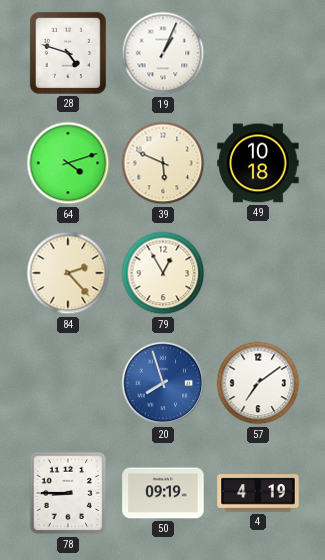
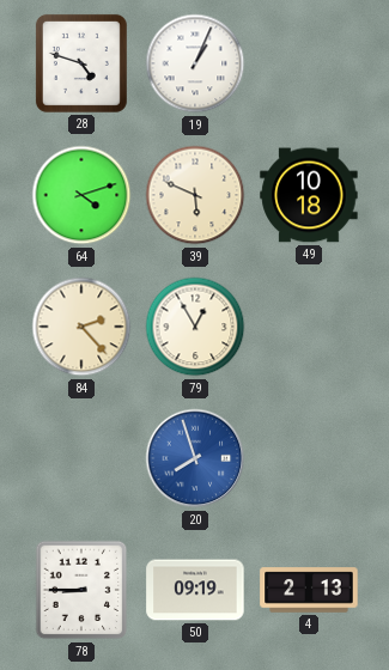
57: 7:09 -> none (258, 383)
4: 4:19 -> 2:13 (309, 590)
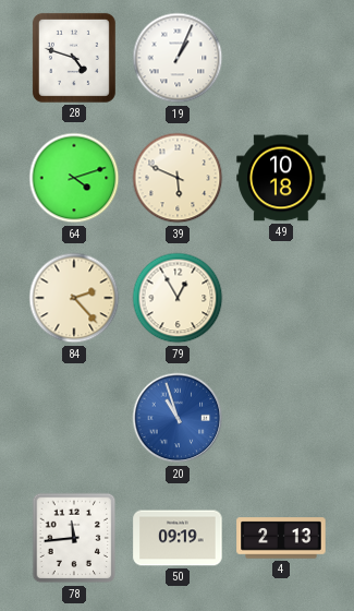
20: 7:57 -> 10:57 (178, 418)
78: 8:45 -> 11:44 (74, 538)
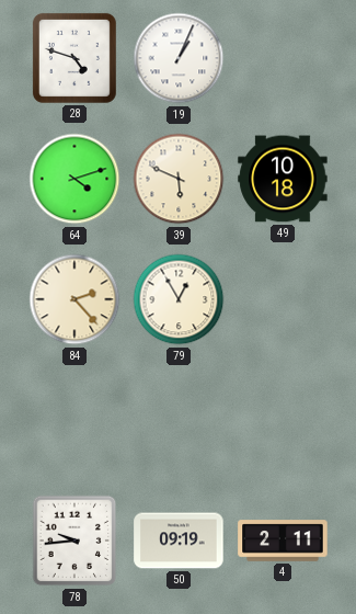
20: 10:57 -> none (178, 418)
78: 11:44 -> 9:44 (74, 541)
4: 2:13 -> 2:11 (283, 541)
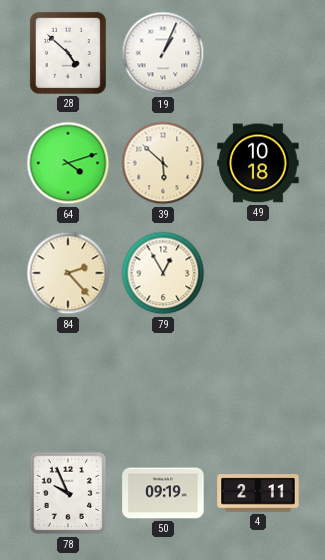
28: 4:48 -> 4:52 (68, 53)
39: 5:49 -> 5:52 (163, 163)
78: 9:44 -> 9:56 (68, 493)
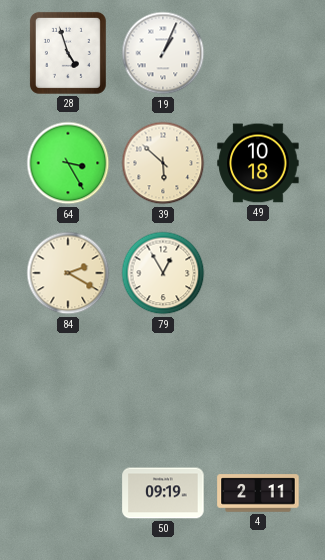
28: 4:52 -> 4:57 (68, 53)
64: 4:12 -> 3:25 (68, 163)
84: 2:23 -> 2:20 (68, 273)
78: 9:56 -> none (68, 493)
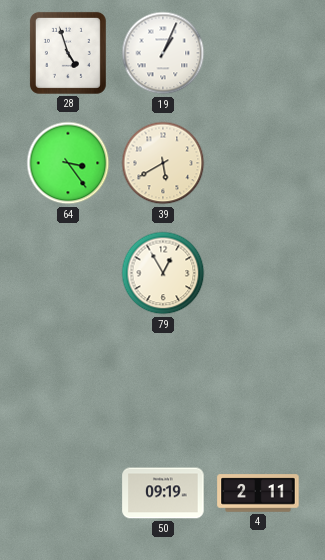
64: 3:25 -> 3:24 (68, 163)
39: 5:52 -> 5:40 (163, 163)
49: 10:18 -> none (258, 163)
84: 2:20 -> none (68, 273)
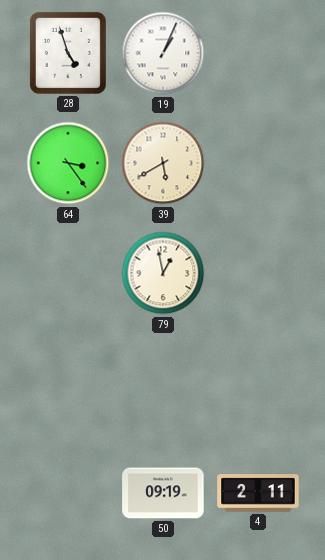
79: 12:55 -> 12:58 (163, 273)
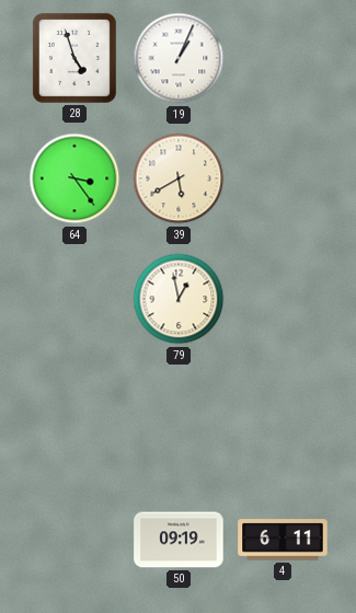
4: 2:11 -> 6:11 (283, 540)
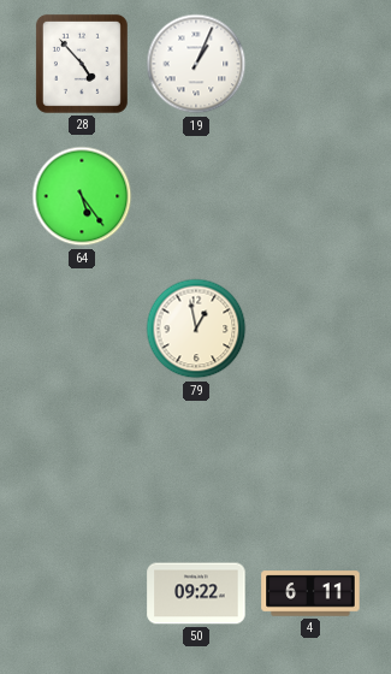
28: 4:57 -> 4:53 (82, 64)
64: 3:24 -> 5:24 (82, 196)
39: 5:40 -> none (179, 178)
50: 09:19 -> 09:22 (196, 593)
